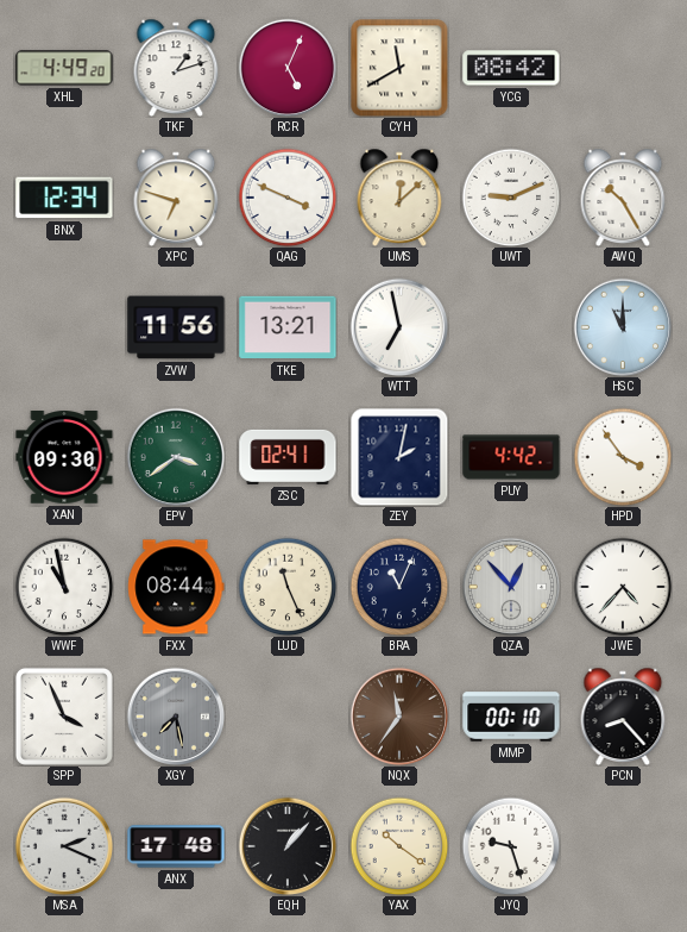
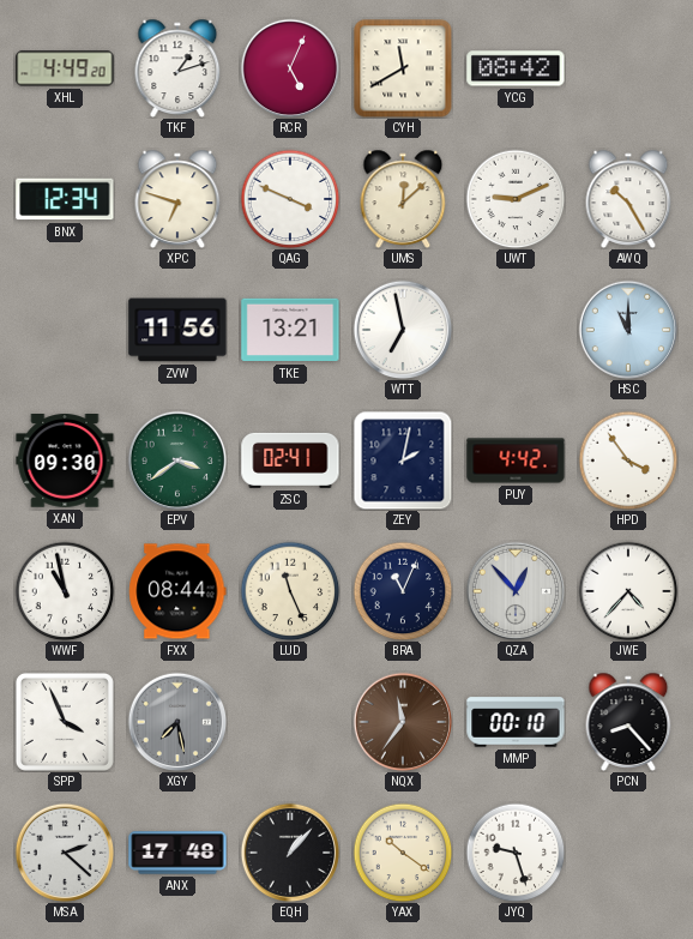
MSA: 2:19 -> 2:22 (65, 853)
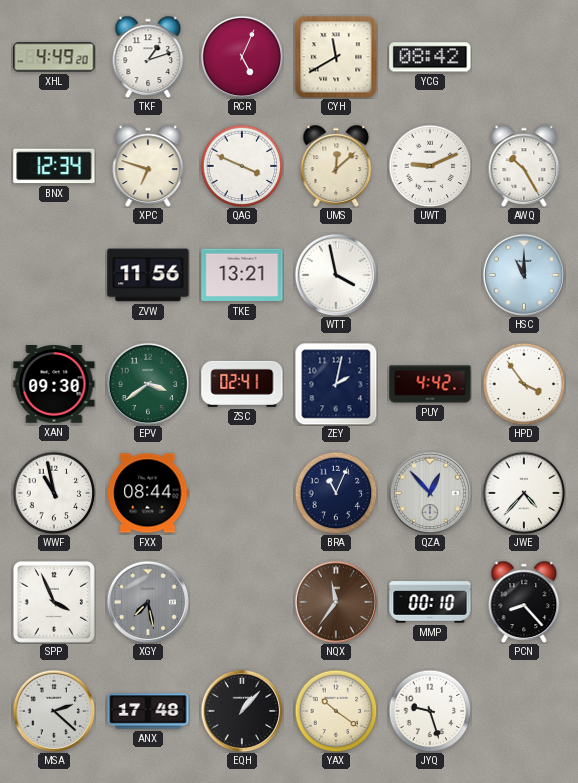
WTT: 6:58 -> 3:58 (336, 275)
LUD: 11:26 -> none (290, 591)
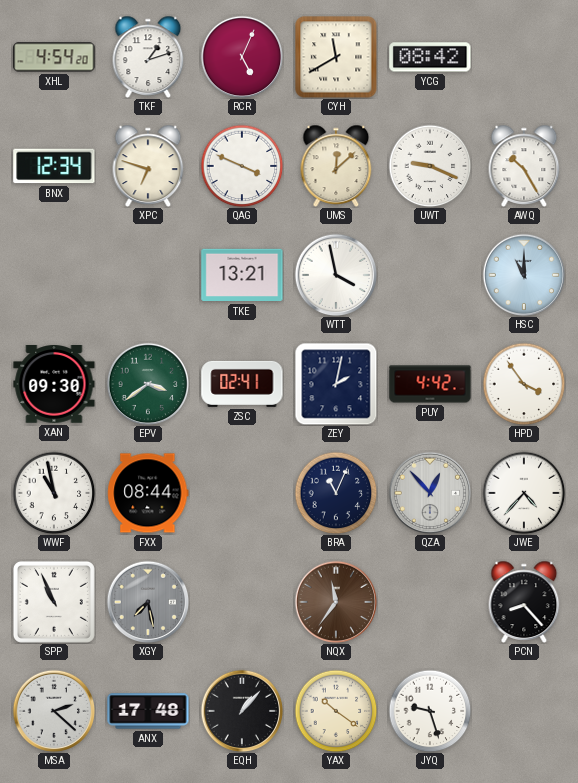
XHL: 4:49 -> 4:54 (54, 57)
UWT: 9:11 -> 9:19 (430, 166)
ZVW: 11:56 -> none (148, 275)
SPP: 3:56 -> 10:56 (54, 602)
MMP: 00:10 -> none (430, 602)
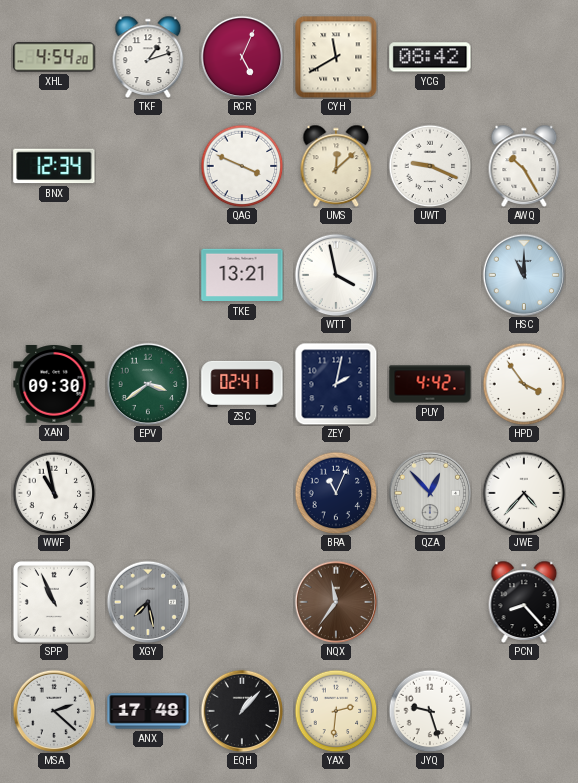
XPC: 6:48 -> none (148, 166)
FXX: 08:44 -> none (148, 493)
YAX: 10:21 -> 2:31 (336, 711)
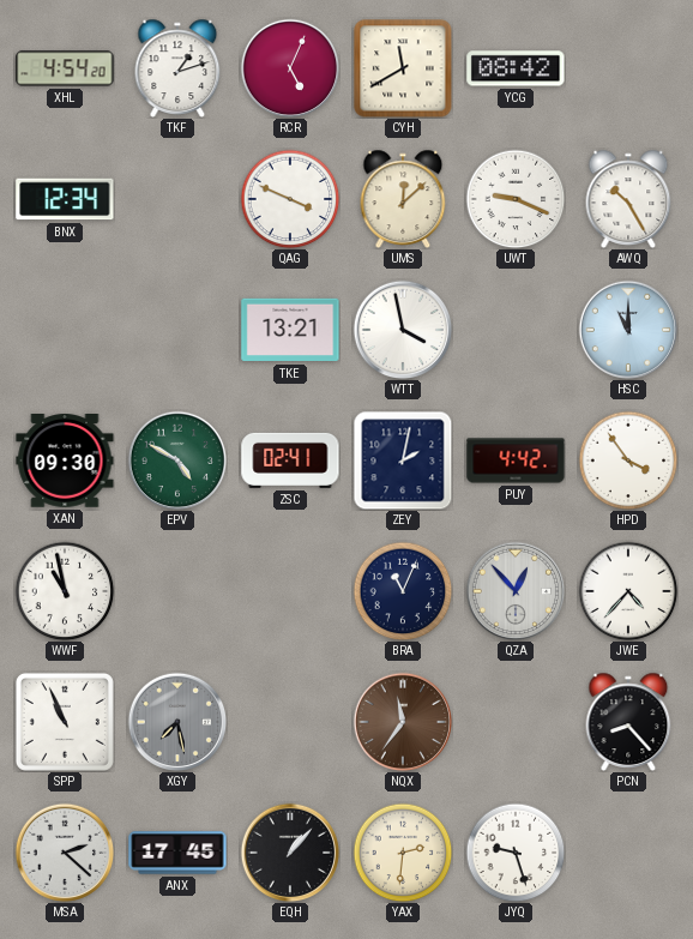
EPV: 3:39 -> 4:50 (177, 461)
ANX: 17:48 -> 17:45 (177, 853)
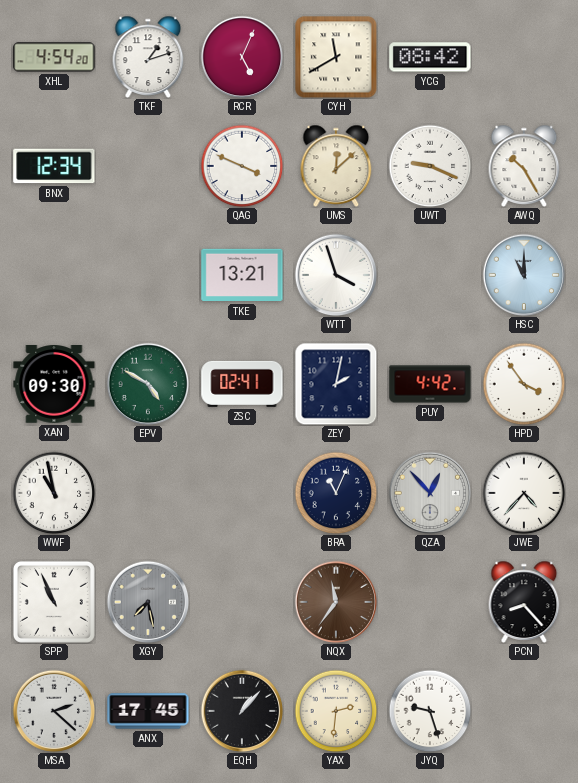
WTT: 3:58 -> 3:57 (336, 275)
